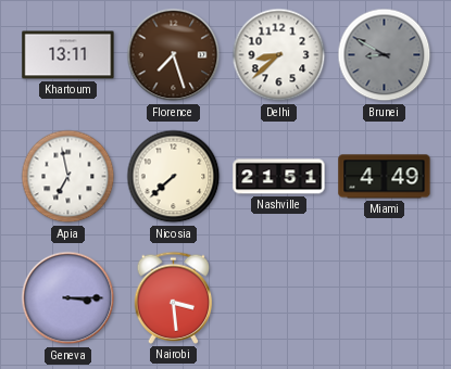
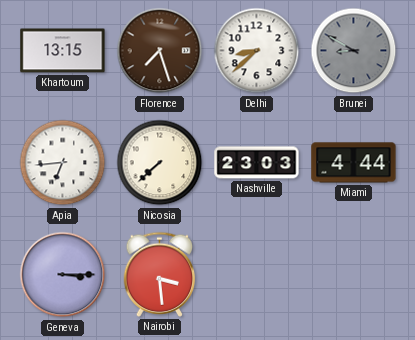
Khartoum: 13:11 -> 13:15 (63, 51)
Apia: 6:58 -> 6:44 (63, 163)
Nashville: 21:51 -> 23:03 (257, 163)
Miami: 4:49 -> 4:44 (354, 163)
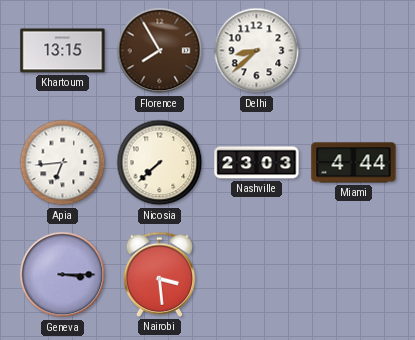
Florence: 7:27 -> 7:55 (160, 51)
Brunei: 8:50 -> none (354, 51)
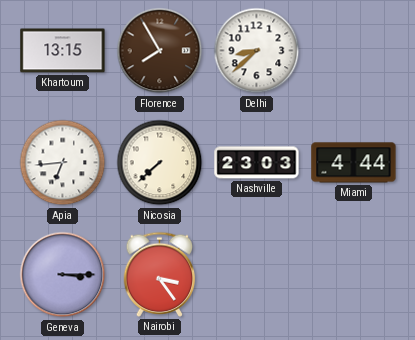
Nairobi: 3:29 -> 3:24 (160, 274)
